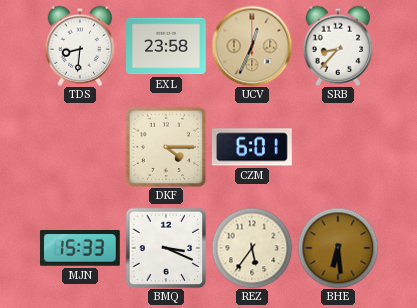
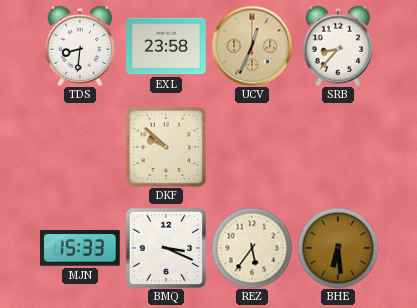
DKF: 4:15 -> 9:52 (166, 147)
CZM: 6:01 -> none (252, 147)
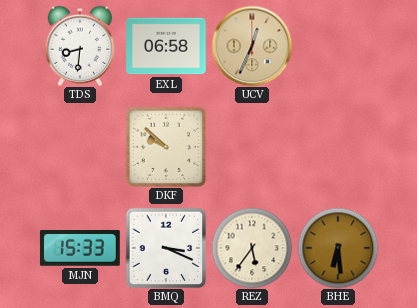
EXL: 23:58 -> 06:58 (166, 46)
SRB: 8:37 -> none (338, 46)
